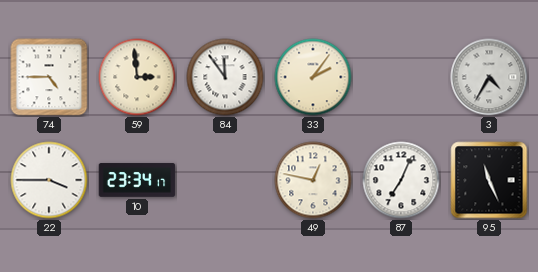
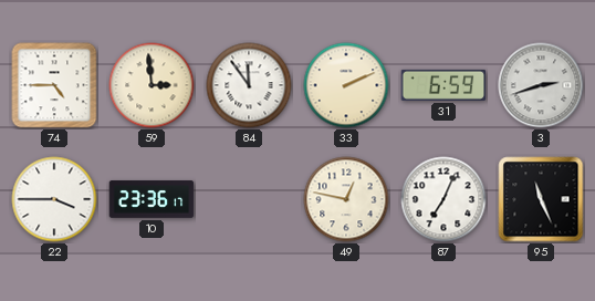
33: 2:06 -> 2:11 (346, 85)
31: none -> 6:59 (443, 85)
3: 4:35 -> 2:42 (541, 85)
10: 23:34 -> 23:36 (152, 199)
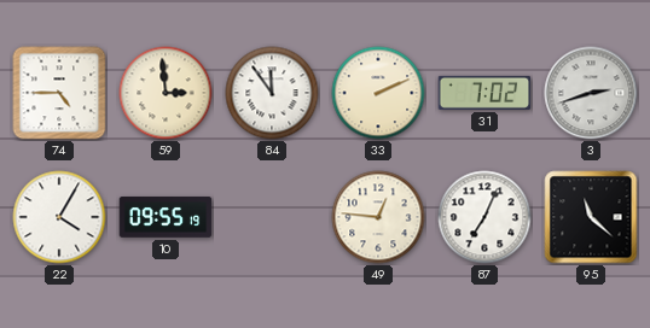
31: 6:59 -> 7:02 (484, 93)
22: 3:45 -> 4:05 (59, 217)
10: 23:36 -> 09:55 (166, 217)
49: 12:47 -> 12:46 (378, 217)
95: 11:26 -> 11:22 (591, 217)
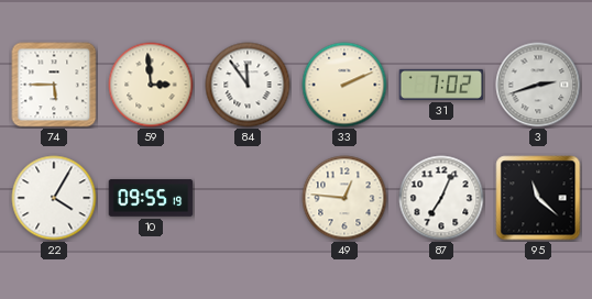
74: 4:45 -> 5:45 (54, 85)
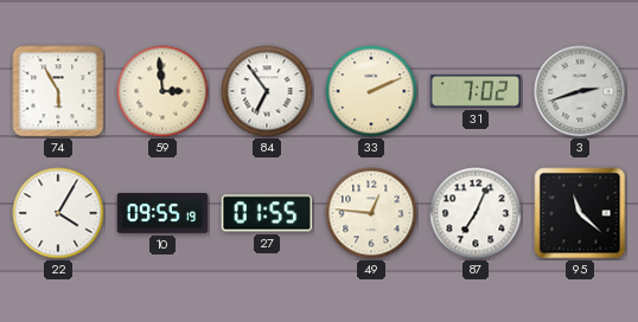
74: 5:45 -> 5:55 (58, 91)
84: 11:54 -> 6:54 (267, 91)
27: none -> 01:55 (267, 213)
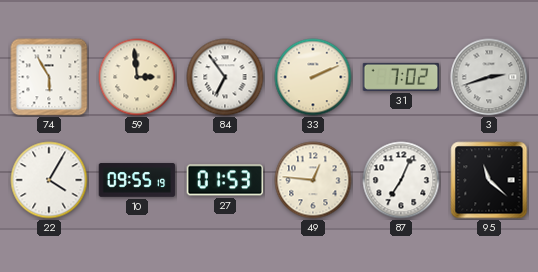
27: 01:55 -> 01:53 (225, 180)
